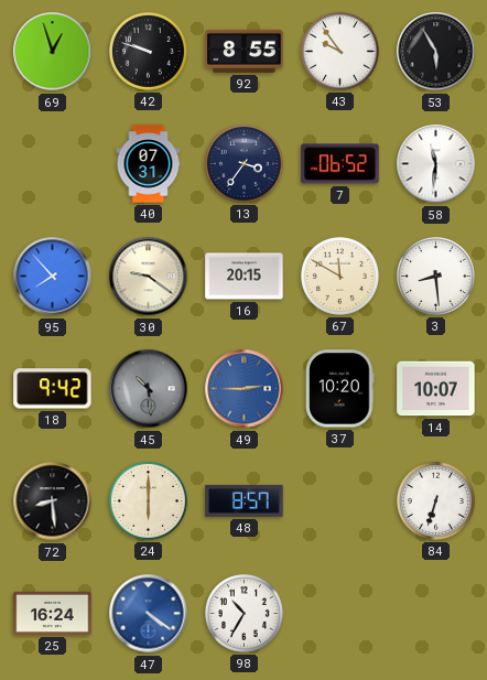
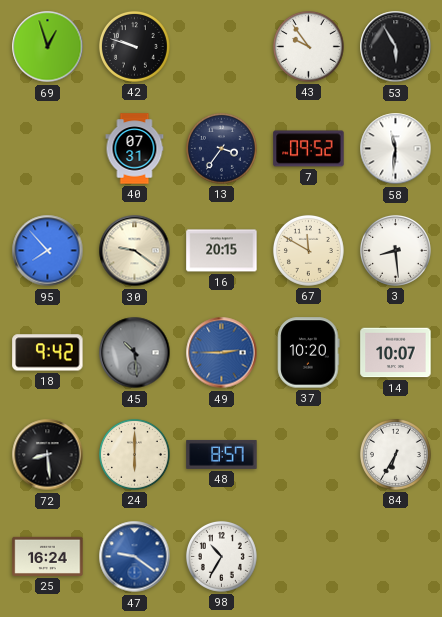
92: 8:55 -> none (245, 51)
7: 06:52 -> 09:52 (309, 149)
84: 6:33 -> 6:35 (395, 454)
47: 4:21 -> 9:21 (135, 557)
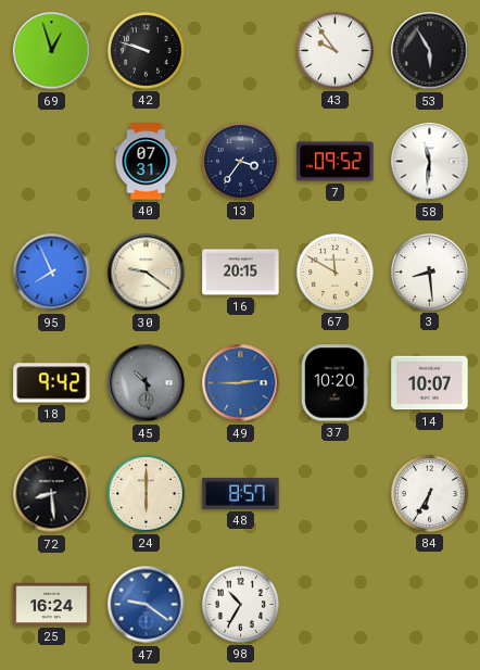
95: 7:53 -> 7:56 (52, 273)
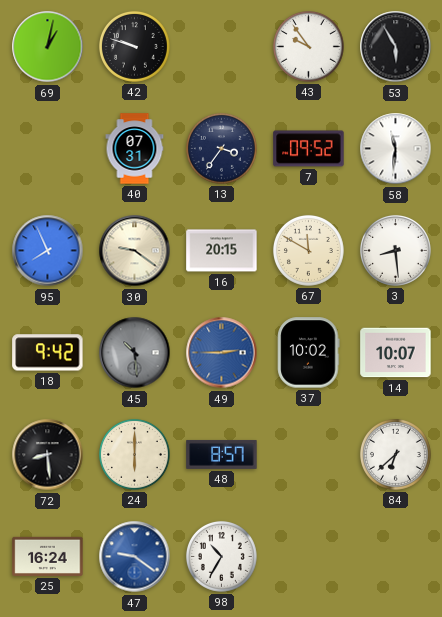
69: 12:57 -> 1:02 (48, 47)
37: 10:20 -> 10:02 (309, 353)
84: 6:35 -> 6:38 (395, 454)
